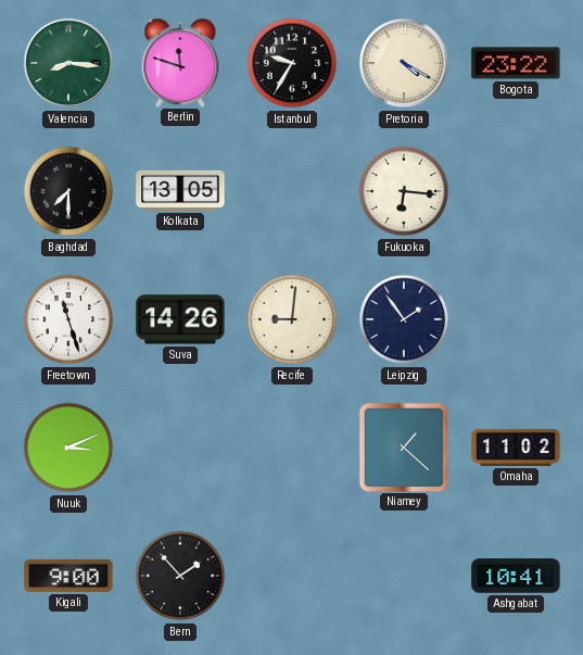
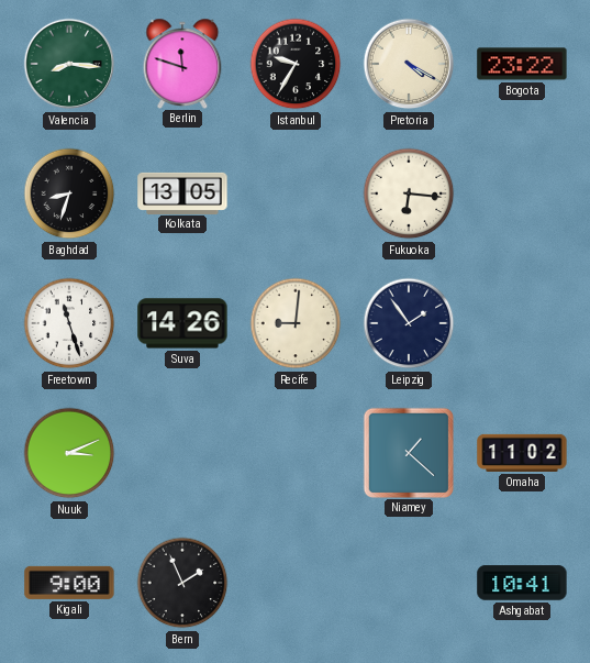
Baghdad: 7:30 -> 8:33 (69, 194)
Bern: 1:53 -> 1:56 (182, 583)
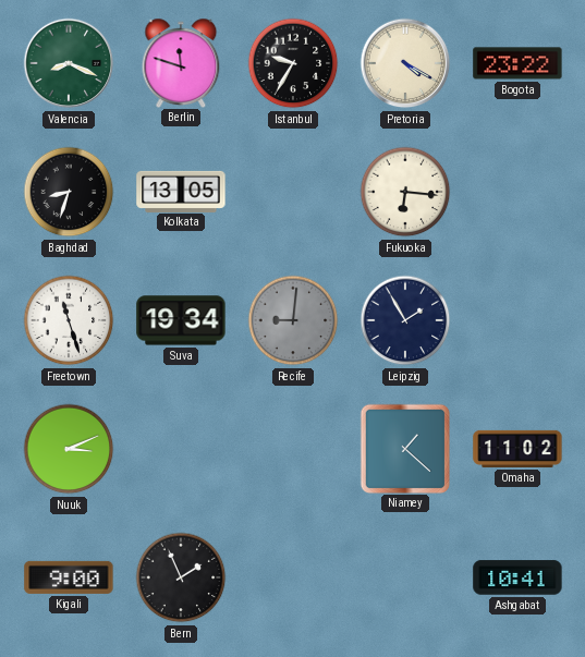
Valencia: 8:16 -> 8:19 (69, 63)
Suva: 14:26 -> 19:34 (181, 320)
Recife dial: cream -> grey (293, 320)
Leipzig: 1:54 -> 1:55 (405, 320)
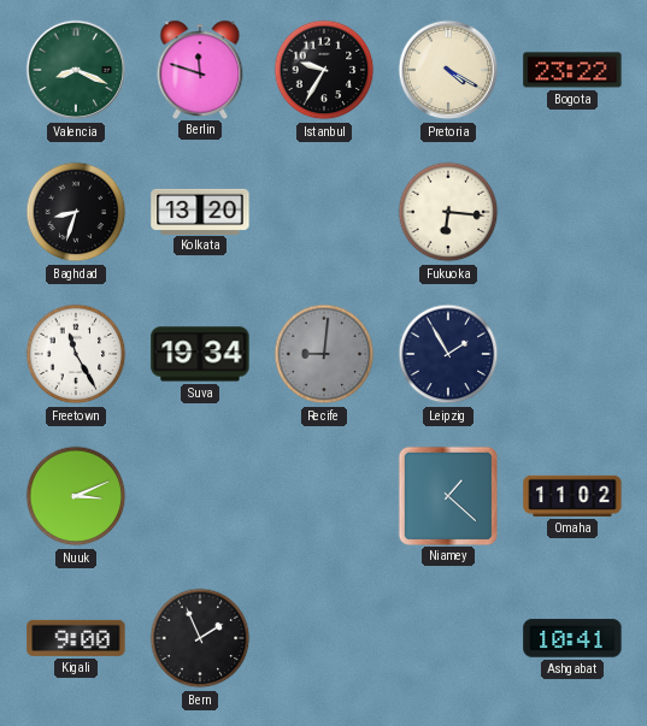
Kolkata: 13:05 -> 13:20 (200, 211)
Freetown: 11:27 -> 11:25 (76, 354)
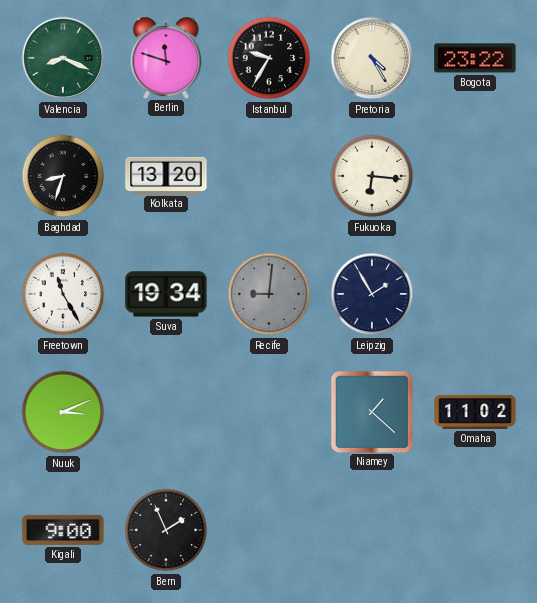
Pretoria: 4:20 -> 4:25 (372, 58)
Ashgabat: 10:41 -> none (572, 638)
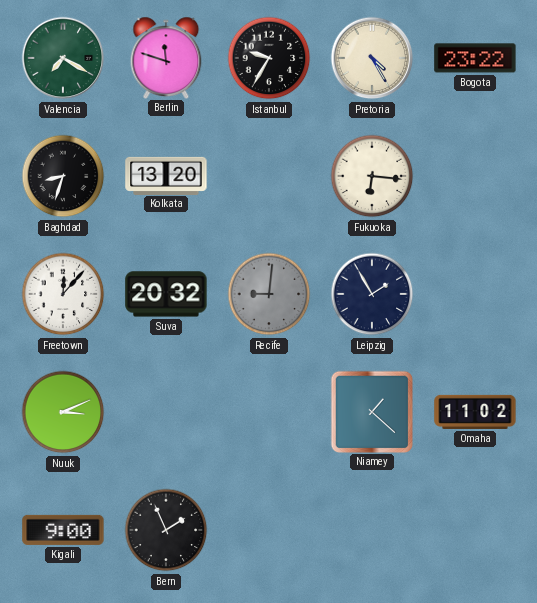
Valencia: 8:19 -> 7:20 (63, 58)
Freetown: 11:25 -> 12:07 (63, 294)
Suva: 19:34 -> 20:32 (166, 294)
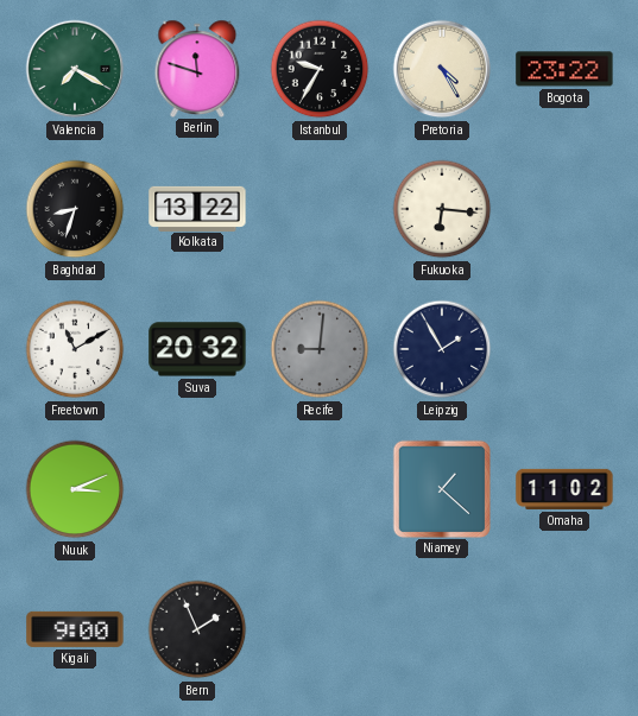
Kolkata: 13:20 -> 13:22 (197, 208)
Freetown: 12:07 -> 11:10 (75, 349)
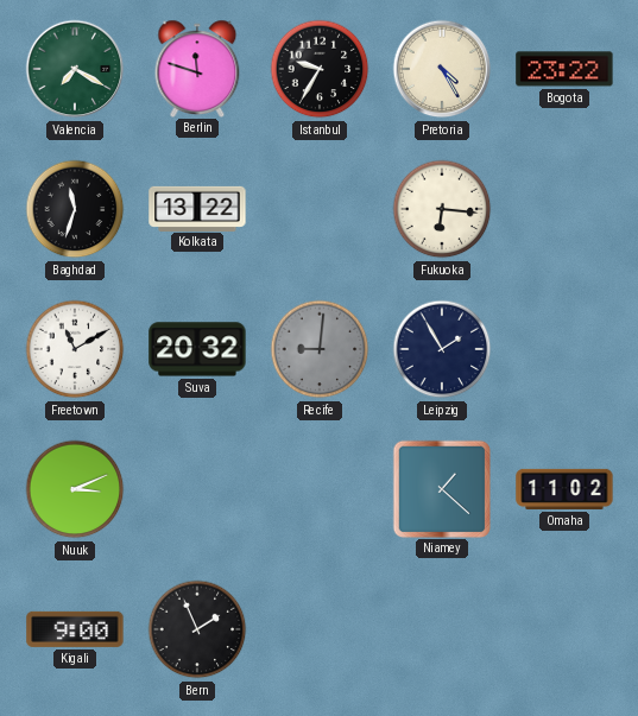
Baghdad: 8:33 -> 11:33 (75, 209)
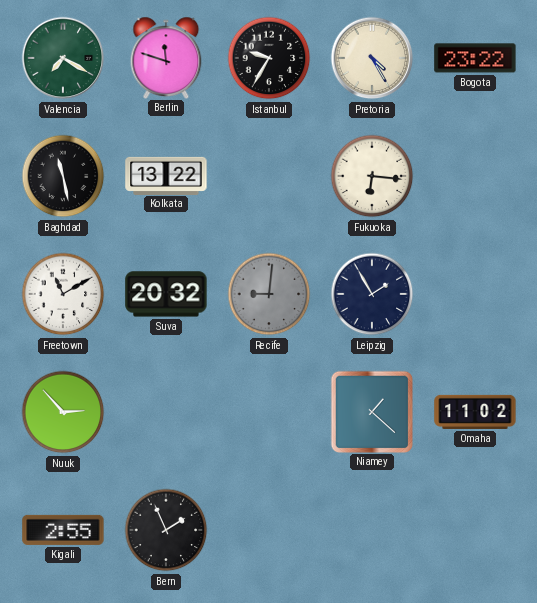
Baghdad: 11:33 -> 11:28 (63, 176)
Nuuk: 3:11 -> 2:53 (63, 412)
Kigali: 9:00 -> 2:55 (63, 530)
